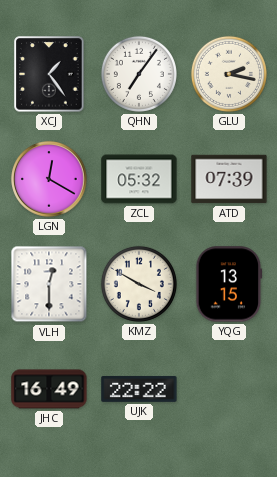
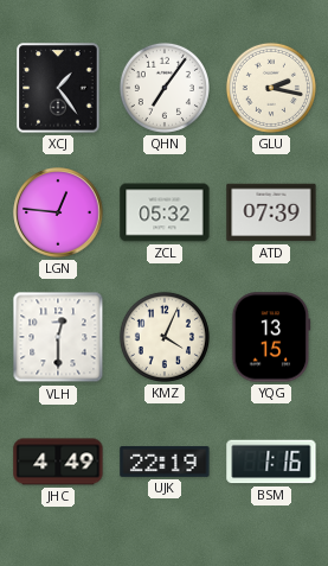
LGN: 12:20 -> 12:46 (58, 212)
KMZ: 3:50 -> 4:04 (165, 337)
JHC: 16:49 -> 4:49 (58, 462)
UJK: 22:22 -> 22:19 (165, 462)
BSM: none -> 1:16 (271, 462)
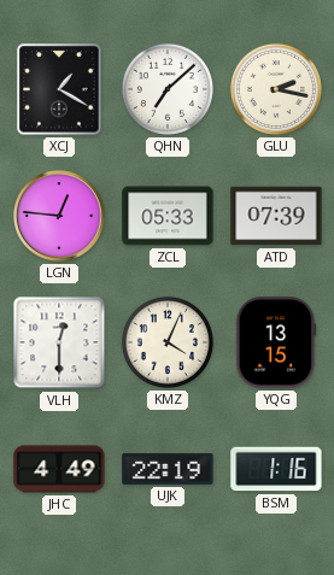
XCJ: 1:24 -> 1:20 (59, 89)
QHN: 7:06 -> 7:08 (168, 89)
ZCL: 05:32 -> 05:33 (168, 216)
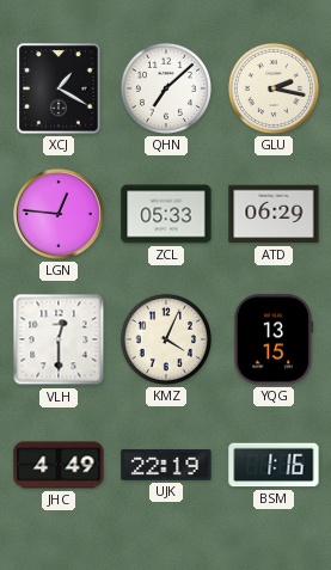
ATD: 07:39 -> 06:29 (274, 214)
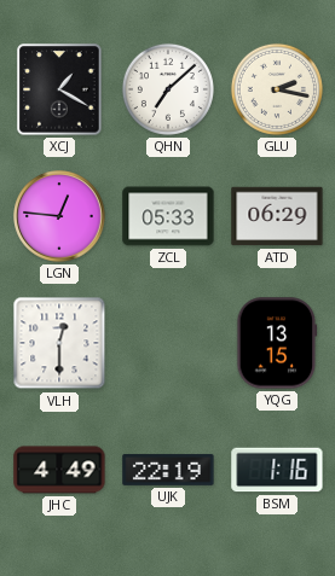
KMZ: 4:04 -> none (166, 339)
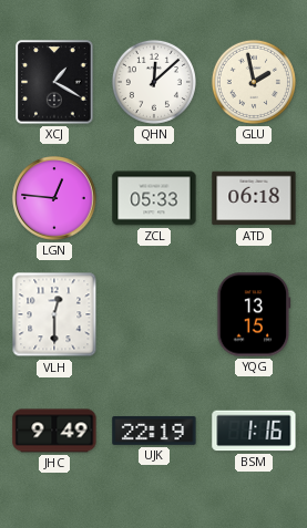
QHN: 7:08 -> 12:08 (154, 82)
GLU: 2:17 -> 1:58 (254, 82)
ATD: 06:29 -> 06:18 (254, 198)
JHC: 4:49 -> 9:49 (54, 431)
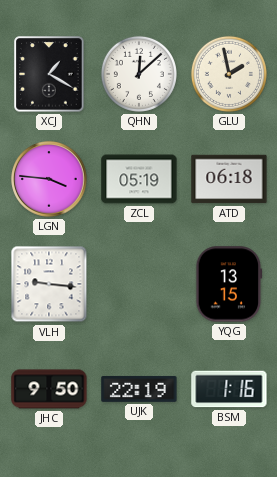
LGN: 12:46 -> 3:46 (49, 179)
ZCL: 05:33 -> 05:19 (139, 179)
VLH: 12:30 -> 9:16 (49, 284)
JHC: 9:49 -> 9:50 (49, 389)
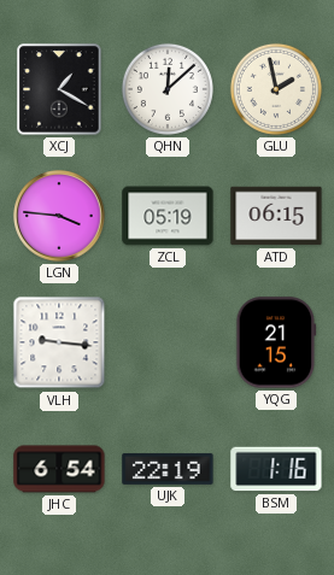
ATD: 06:18 -> 06:15 (276, 216)
YQG: 13:15 -> 21:15 (276, 342)
JHC: 9:50 -> 6:54 (59, 469)
